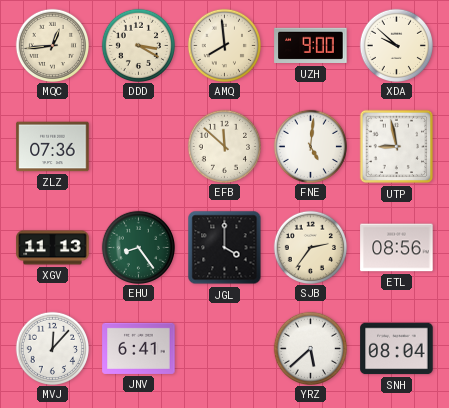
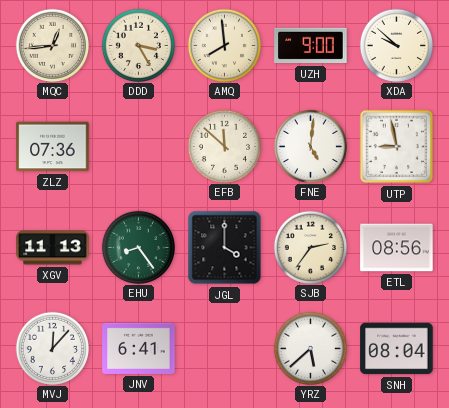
DDD: 3:20 -> 3:25 (138, 45)
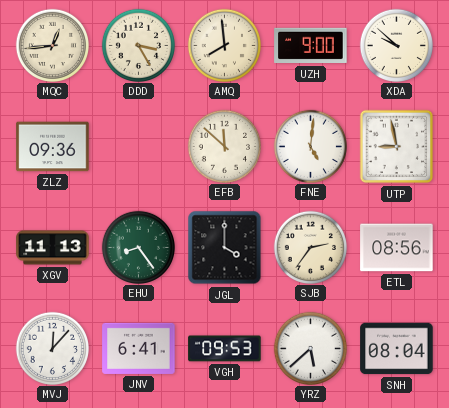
ZLZ: 07:36 -> 09:36 (53, 147)
VGH: none -> 09:53 (225, 349)
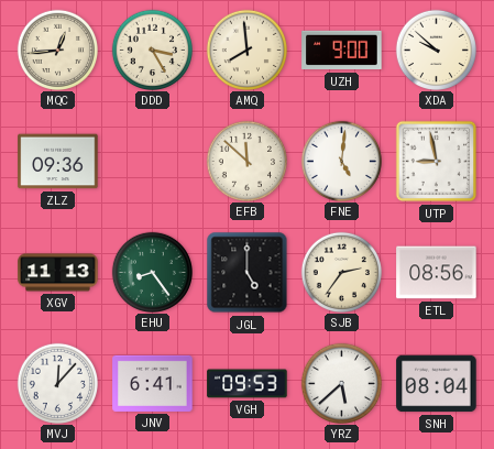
JGL: 4:00 -> 5:00 (248, 273)
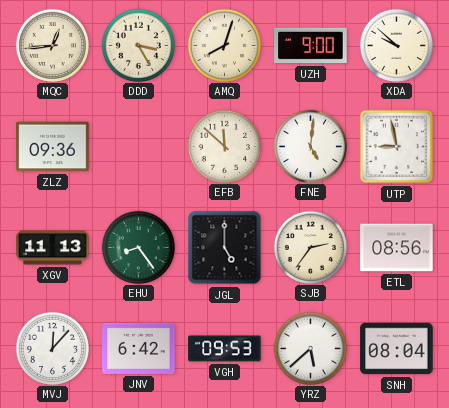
AMQ: 7:59 -> 8:03 (224, 45)
JNV: 6:41 -> 6:42 (139, 348)
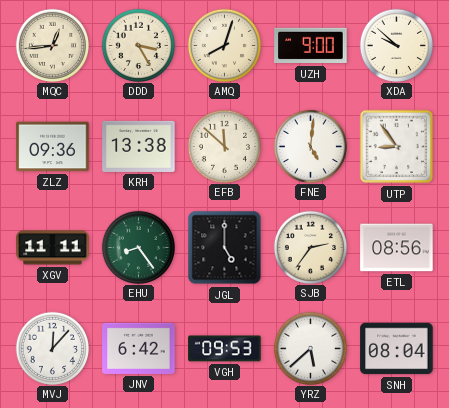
KRH: none -> 13:38 (139, 146)
UTP: 8:58 -> 8:54 (397, 147)
XGV: 11:13 -> 11:11 (53, 248)
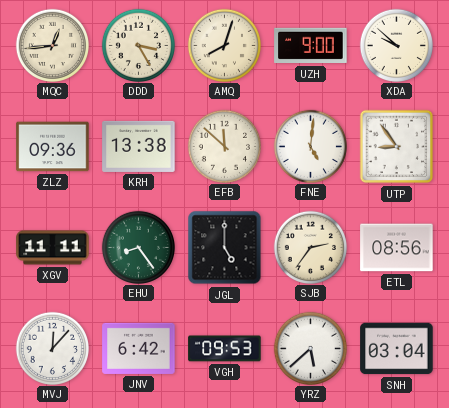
SNH: 08:04 -> 03:04 (397, 349)
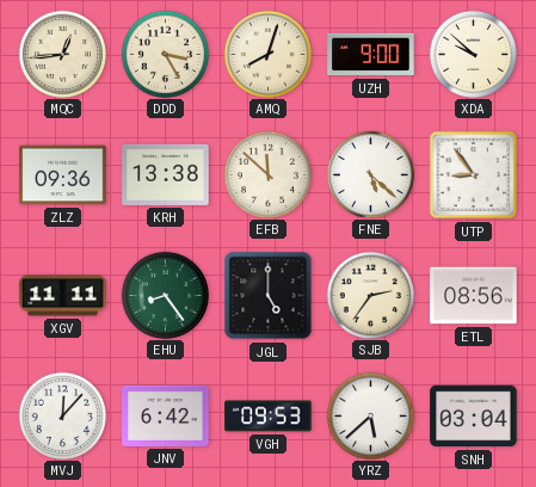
FNE: 5:01 -> 5:22 (370, 174)
